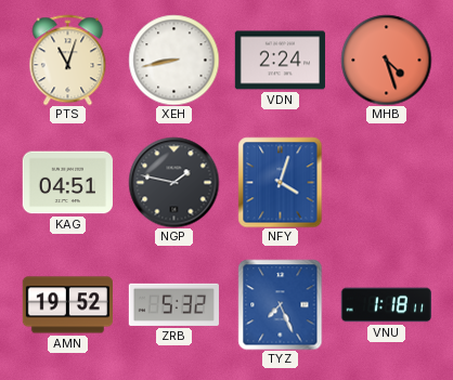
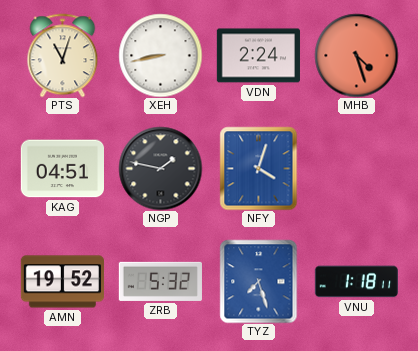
TYZ: 7:26 -> 7:27 (259, 281)
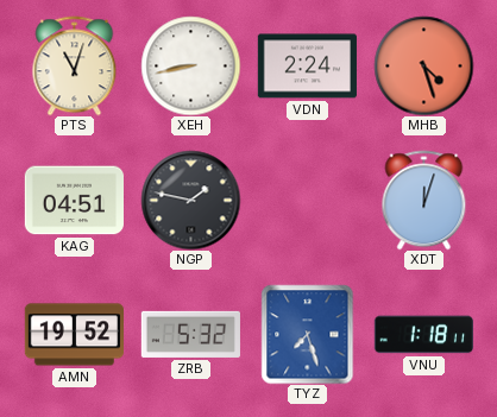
NFY: 4:03 -> none (259, 168)
XDT: none -> 12:03 (424, 200)
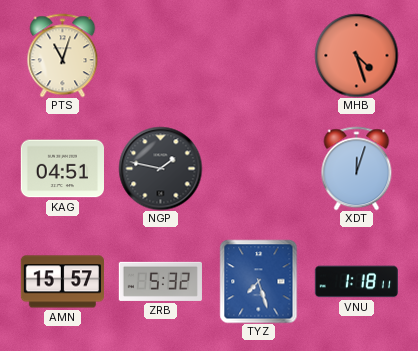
XEH: 8:43 -> none (190, 65)
VDN: 2:24 -> none (307, 67)
AMN: 19:52 -> 15:57 (62, 282)
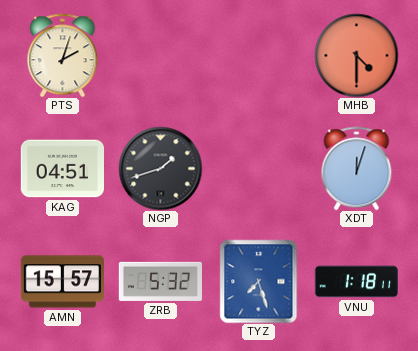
PTS: 11:03 -> 2:03 (63, 55)
MHB: 4:27 -> 4:30 (356, 55)
NGP: 1:47 -> 1:42 (160, 168)
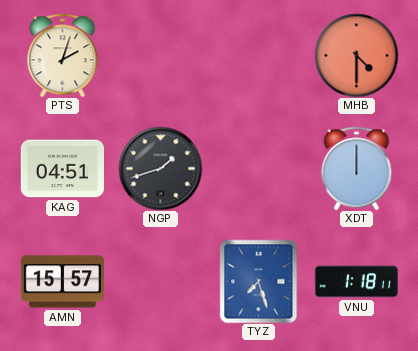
XDT: 12:03 -> 12:00 (357, 168)
ZRB: 5:32 -> none (160, 281)
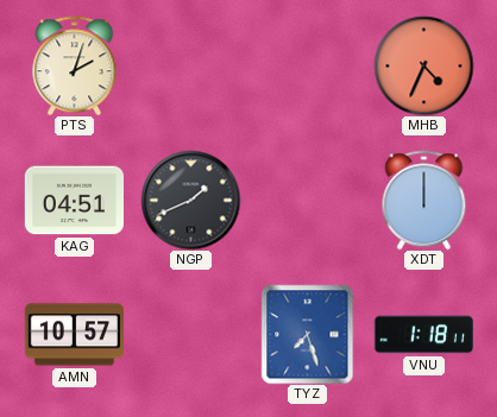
MHB: 4:30 -> 4:34 (423, 65)
NGP: 1:42 -> 1:41 (190, 200)
AMN: 15:57 -> 10:57 (74, 335)
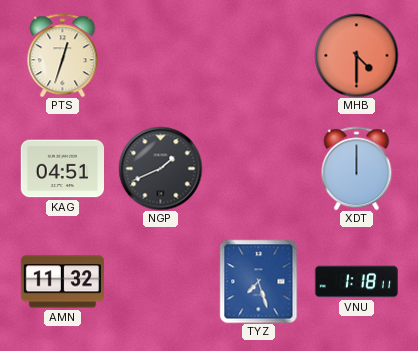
PTS: 2:03 -> 12:33 (63, 55)
MHB: 4:34 -> 4:30 (356, 55)
AMN: 10:57 -> 11:32 (62, 282)
